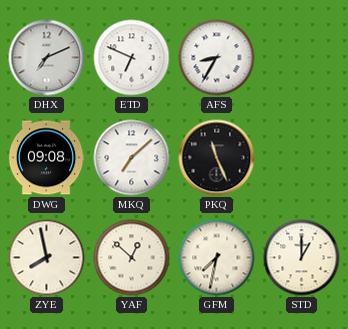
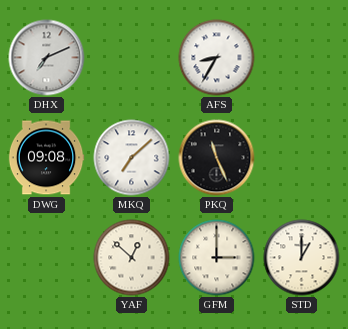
ETD: 6:49 -> none (132, 58)
ZYE: 7:58 -> none (47, 258)
GFM: 7:32 -> 3:00 (217, 258)
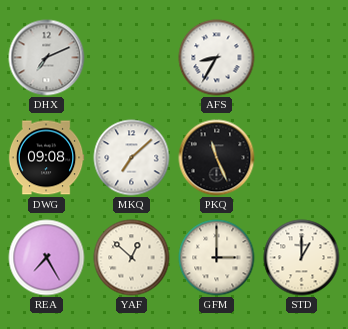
REA: none -> 7:25 (47, 258)
